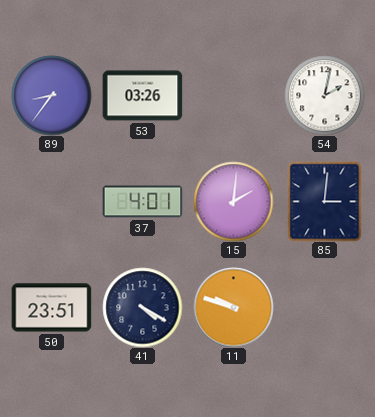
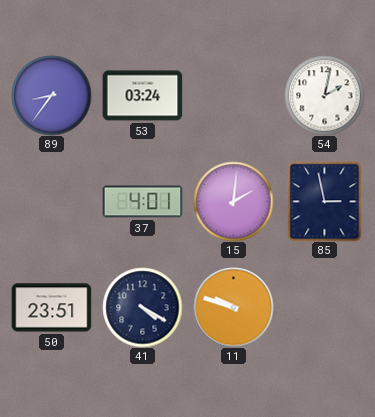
53: 03:26 -> 03:24 (142, 96)
85: 3:01 -> 2:58 (325, 201)
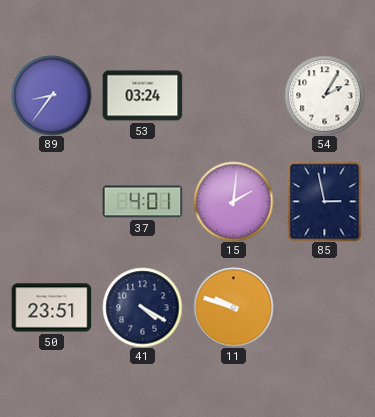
54: 2:02 -> 2:05 (324, 95)
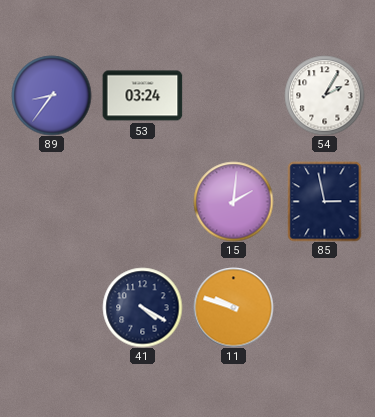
37: 4:01 -> none (142, 202)
50: 23:51 -> none (51, 308)
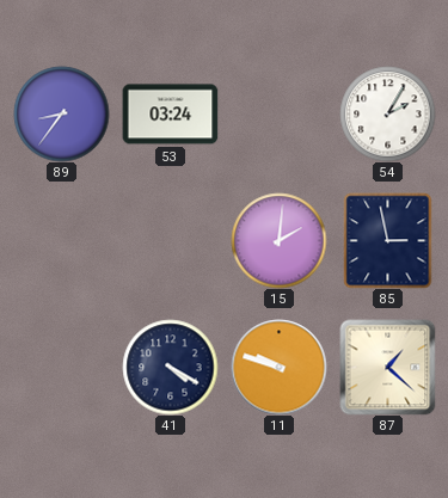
87: none -> 1:22 (387, 367)
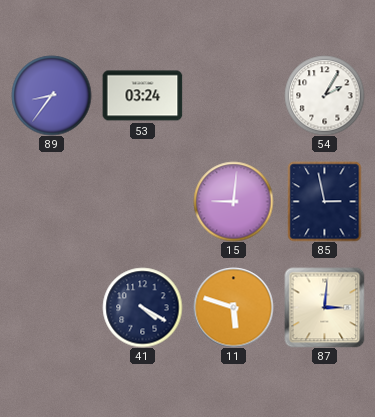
15: 2:01 -> 9:01 (233, 201)
11: 9:48 -> 5:48 (233, 307)
87: 1:22 -> 3:01 (324, 307)
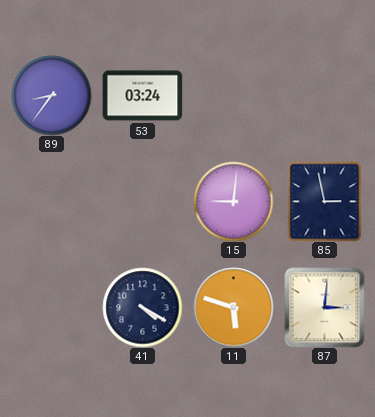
54: 2:05 -> none (324, 95)
